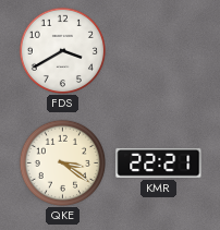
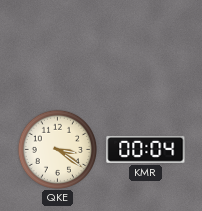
FDS: 3:40 -> none (62, 50)
KMR: 22:21 -> 00:04 (146, 149)
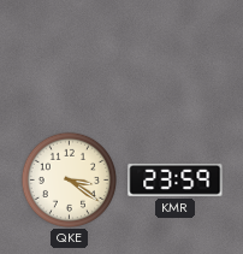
KMR: 00:04 -> 23:59 (176, 179)
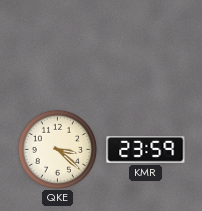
QKE: 3:21 -> 3:22 (57, 149)
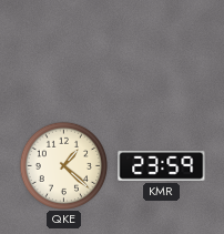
QKE: 3:22 -> 1:22 (63, 165)
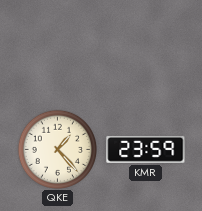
QKE: 1:22 -> 1:23 (57, 149)
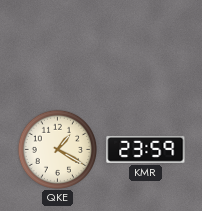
QKE: 1:23 -> 1:20 (57, 149)
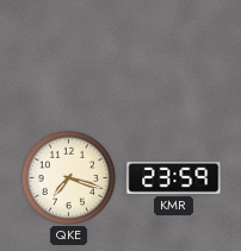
QKE: 1:20 -> 7:18 (68, 177)
